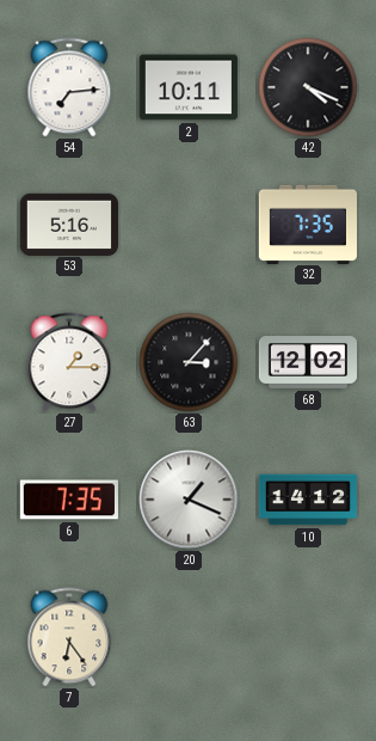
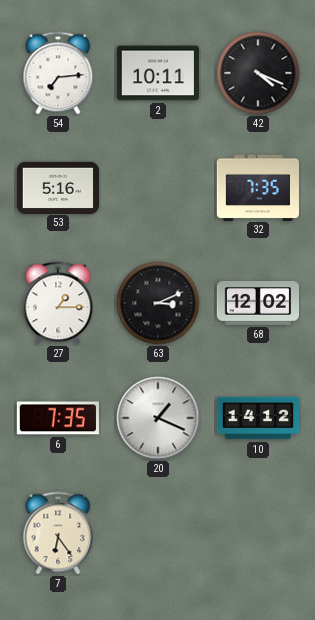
63: 3:07 -> 3:11 (158, 303)
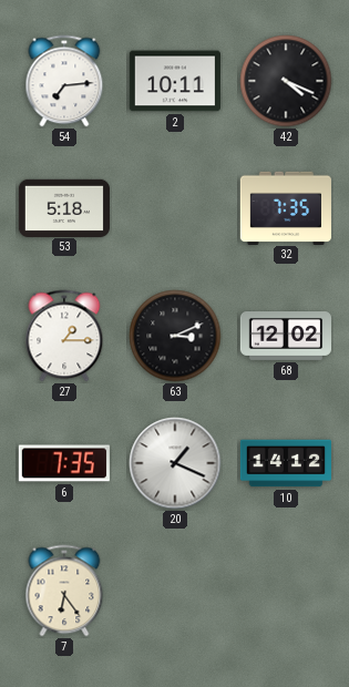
53: 5:16 -> 5:18 (63, 207)
